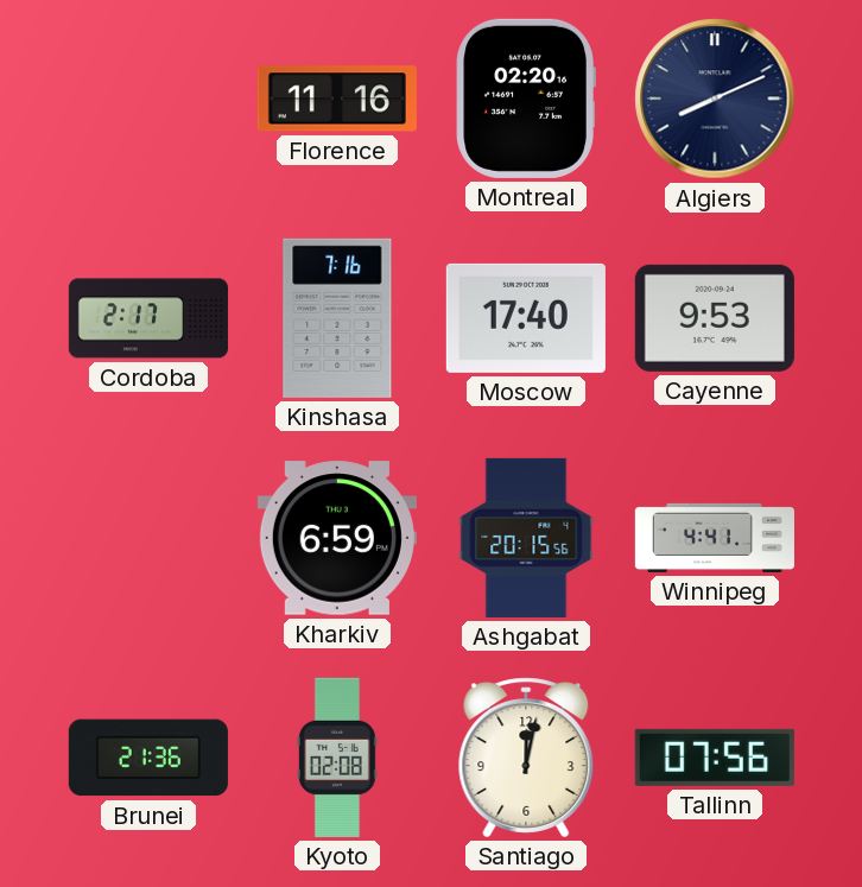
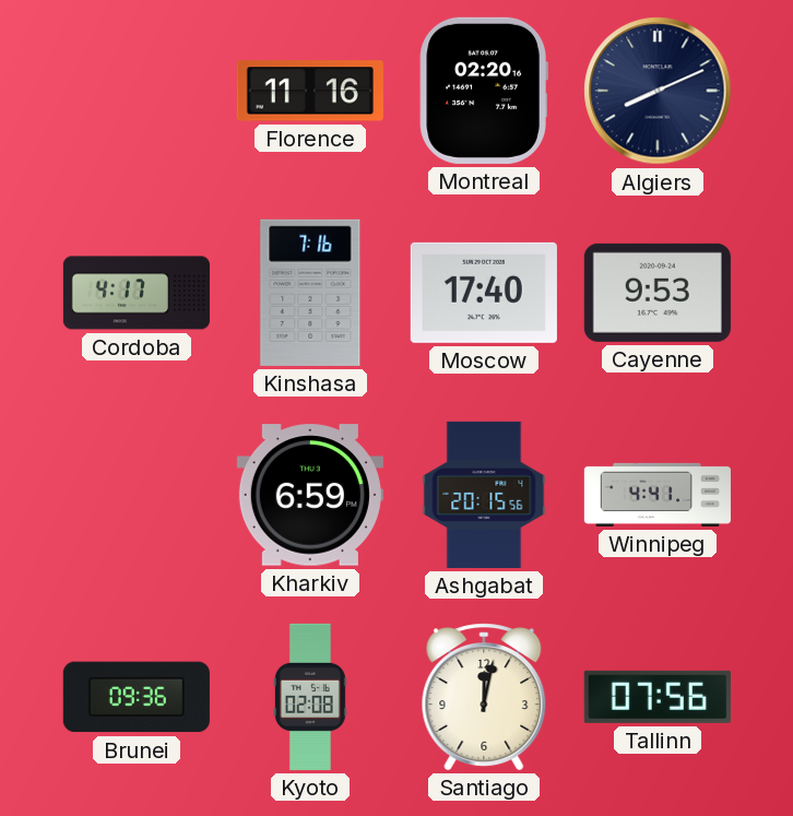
Cordoba: 2:17 -> 4:17 (137, 293)
Brunei: 21:36 -> 09:36 (137, 697)
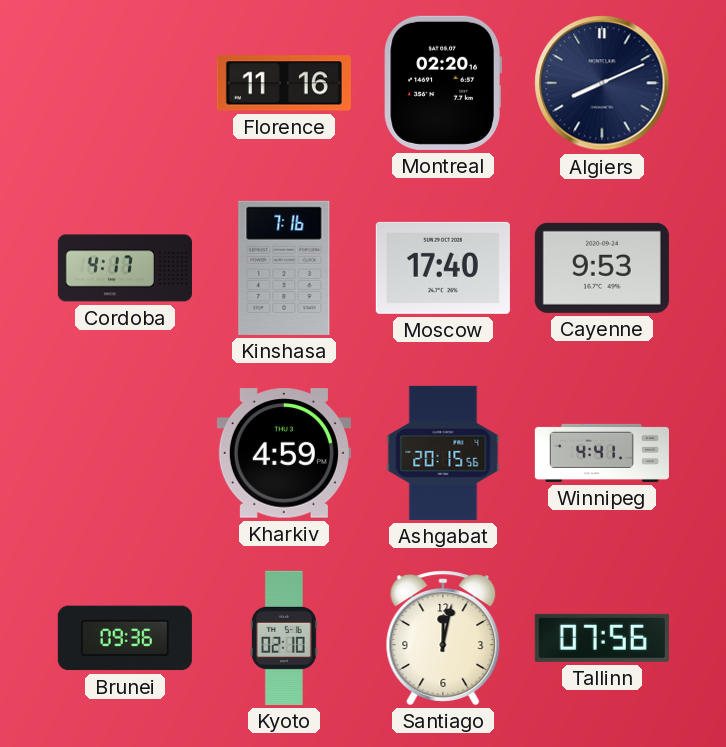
Kharkiv: 6:59 -> 4:59 (284, 453)
Kyoto: 02:08 -> 02:10 (284, 638)
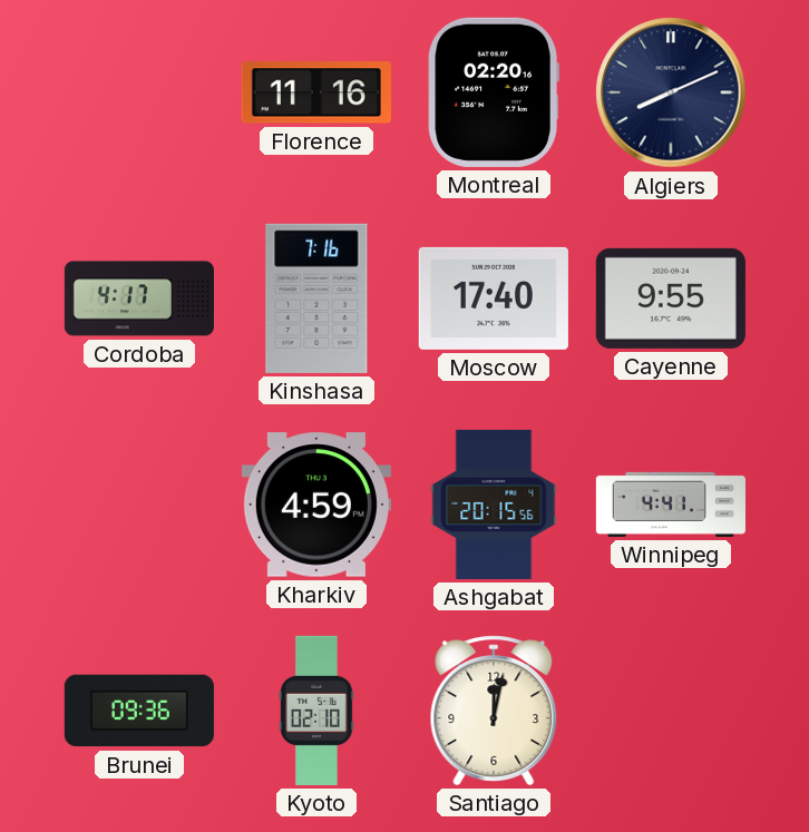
Cayenne: 9:53 -> 9:55 (671, 298)
Tallinn: 07:56 -> none (602, 638)
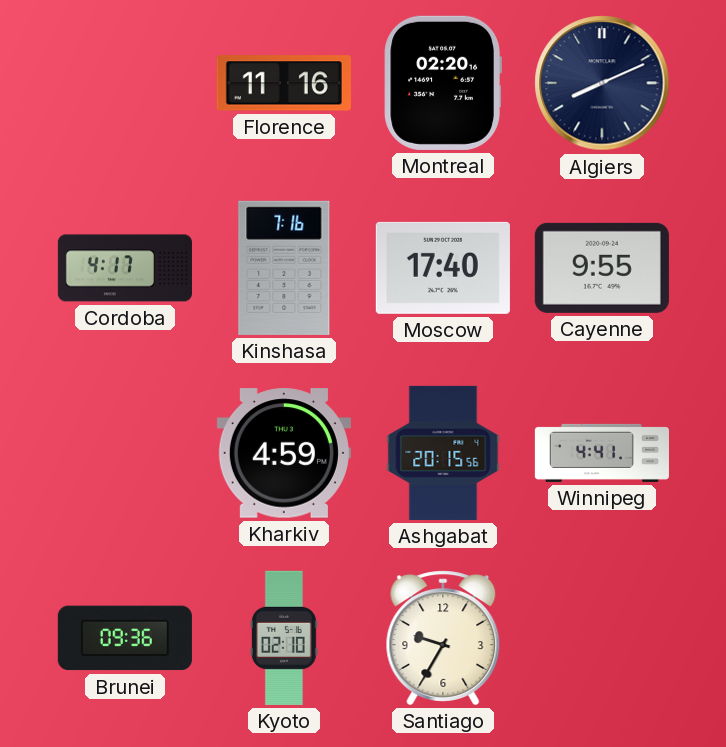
Santiago: 12:02 -> 9:35 (443, 638)
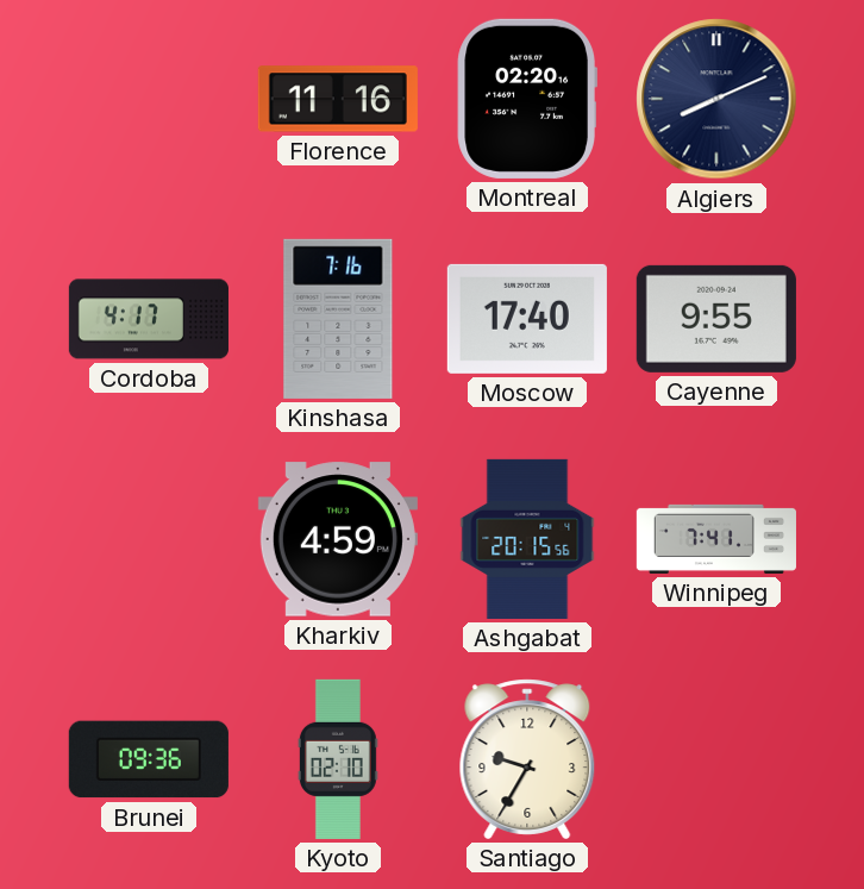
Winnipeg: 4:41 -> 7:41 (716, 539)
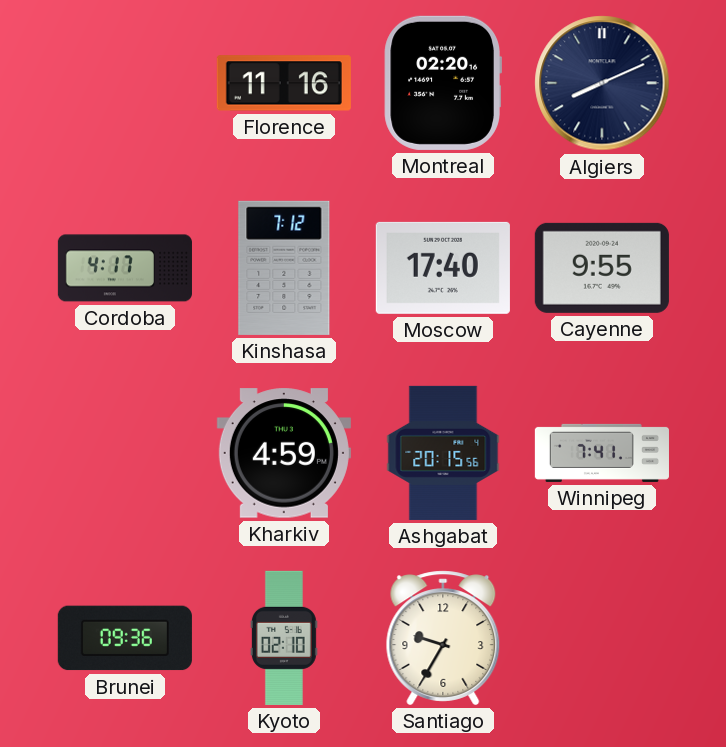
Kinshasa: 7:16 -> 7:12 (284, 268)
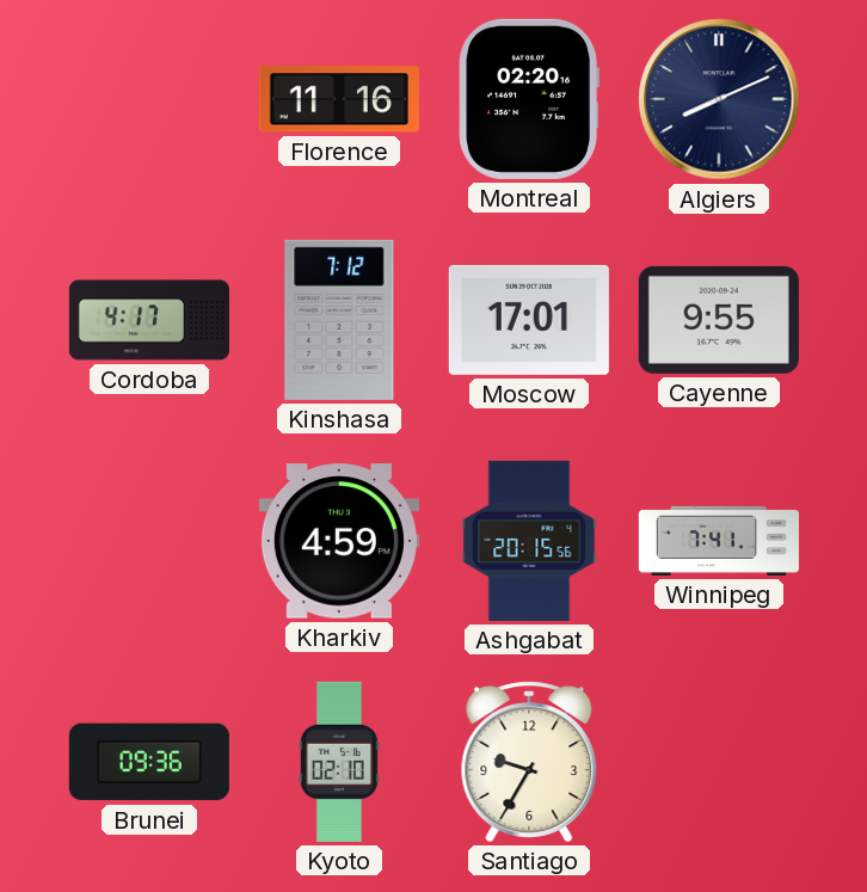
Moscow: 17:40 -> 17:01 (529, 320)
